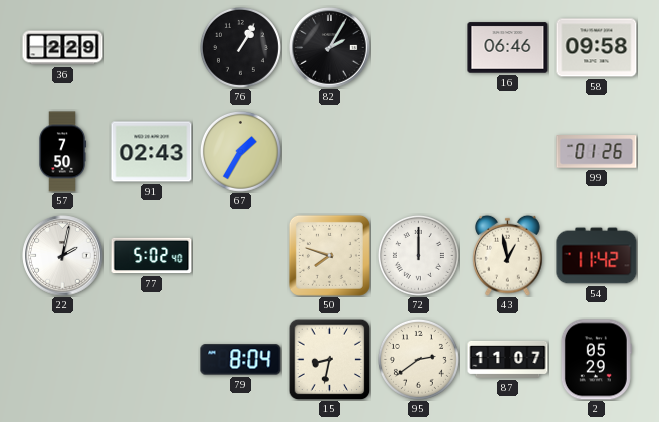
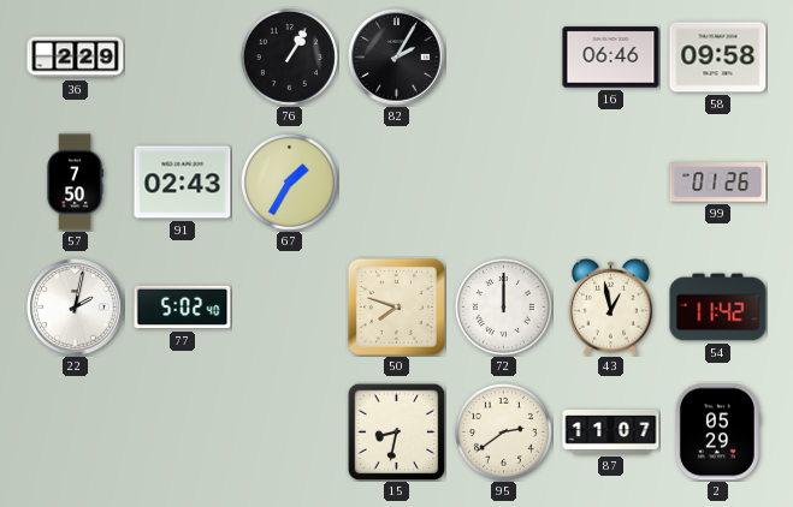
79: 8:04 -> none (241, 360)
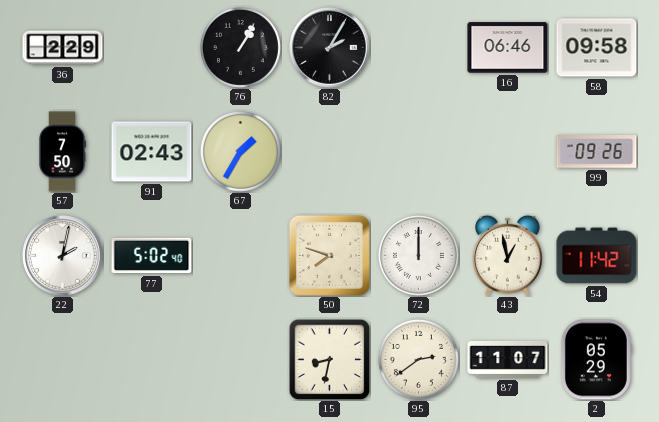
99: 01:26 -> 09:26 (597, 152)
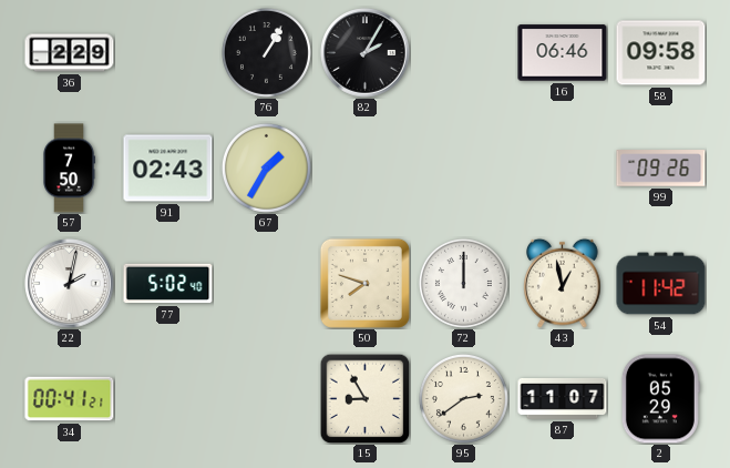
34: none -> 00:41 (70, 399)
15: 8:32 -> 8:55 (364, 398)
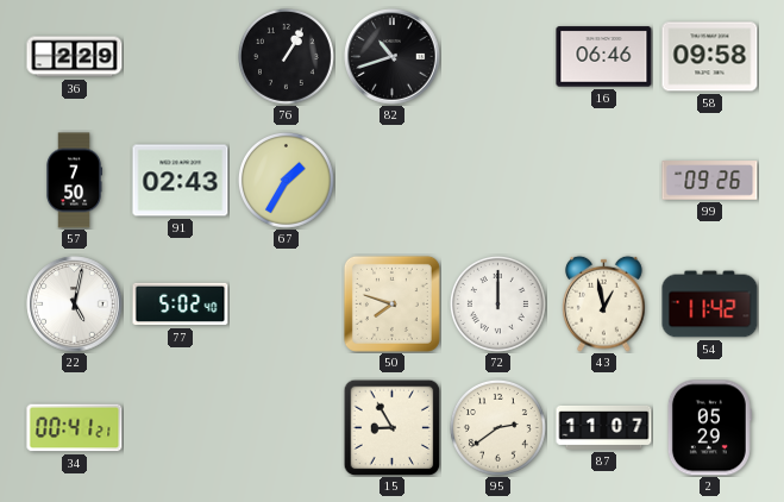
82: 2:05 -> 10:42 (393, 57)
22: 2:02 -> 5:02 (75, 305)
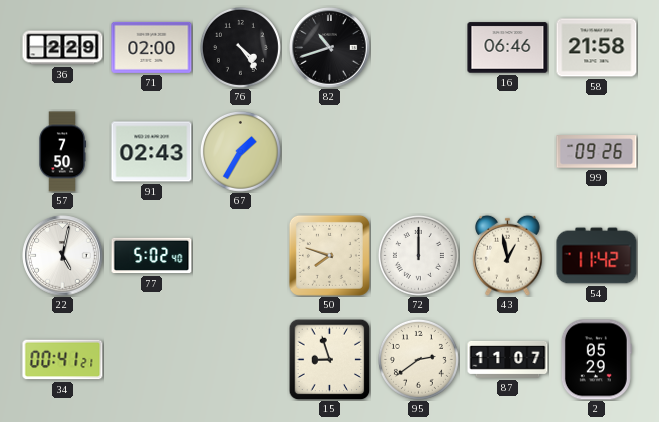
71: none -> 02:00 (152, 47)
76: 1:05 -> 4:24 (240, 47)
58: 09:58 -> 21:58 (597, 48)
15: 8:55 -> 8:57 (329, 359)
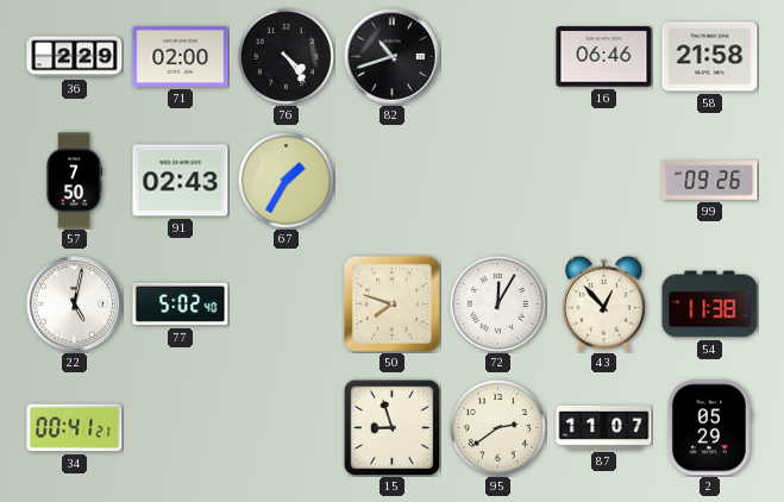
72: 12:00 -> 12:05 (497, 303)
43: 12:58 -> 12:53 (604, 303)
54: 11:42 -> 11:38 (710, 305)
